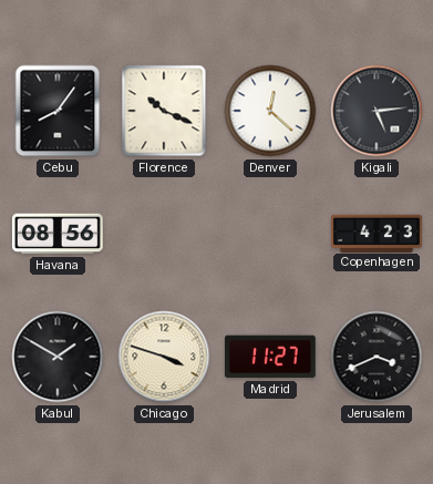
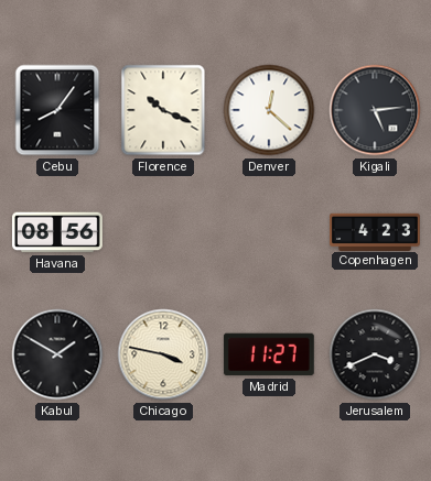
Chicago: 3:48 -> 3:47 (163, 354)
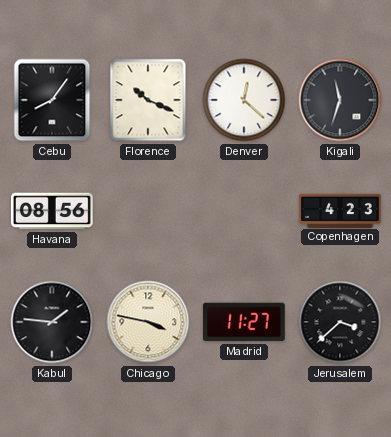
Kigali: 5:14 -> 11:33 (340, 100)
Kabul: 1:50 -> 1:46 (52, 322)
Jerusalem: 3:41 -> 3:38 (340, 322)
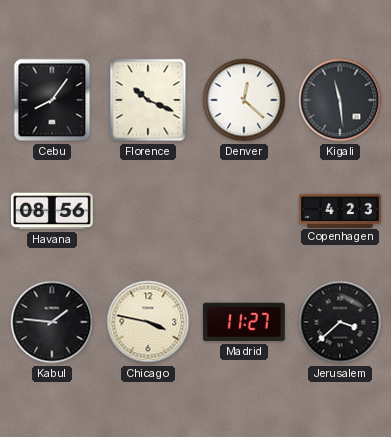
Kigali: 11:33 -> 11:29 (340, 100)
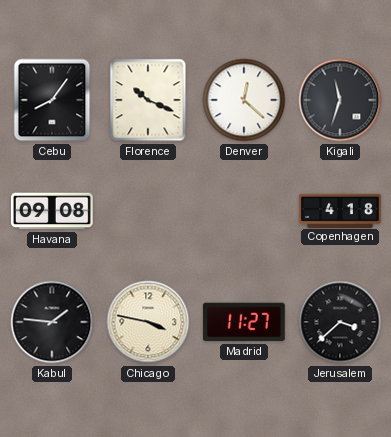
Kigali: 11:29 -> 11:33 (340, 100)
Havana: 08:56 -> 09:08 (52, 211)
Copenhagen: 4:23 -> 4:18 (340, 210)
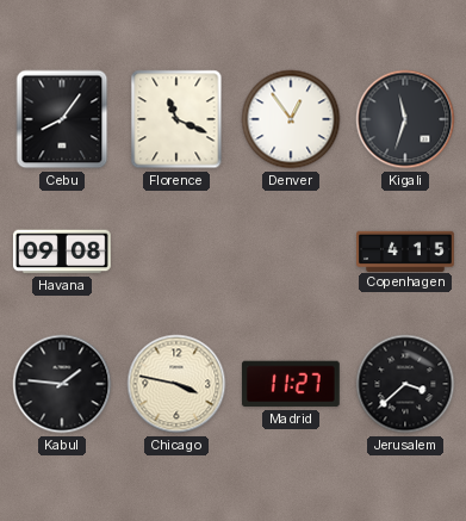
Florence: 10:19 -> 11:19 (176, 119)
Denver: 12:22 -> 12:54 (291, 119)
Copenhagen: 4:18 -> 4:15 (405, 250)
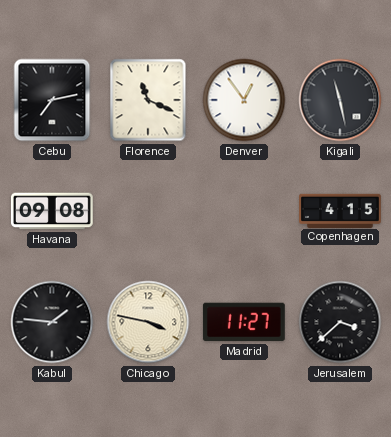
Cebu: 8:06 -> 7:13 (52, 100)
Kigali: 11:33 -> 11:28 (340, 100)
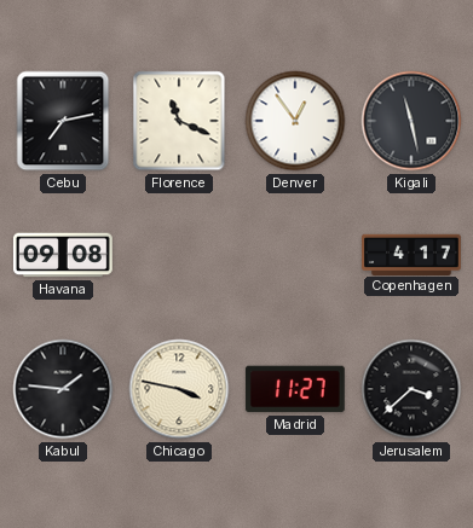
Copenhagen: 4:15 -> 4:17 (411, 254)
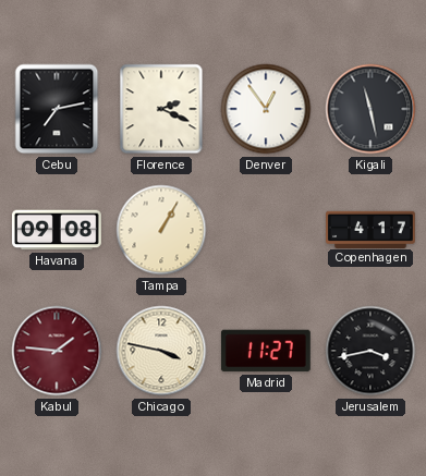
Florence: 11:19 -> 2:19 (161, 109)
Tampa: none -> 1:05 (161, 230)
Kabul dial: black -> burgundy (57, 351)
Jerusalem: 3:38 -> 3:43 (370, 351)
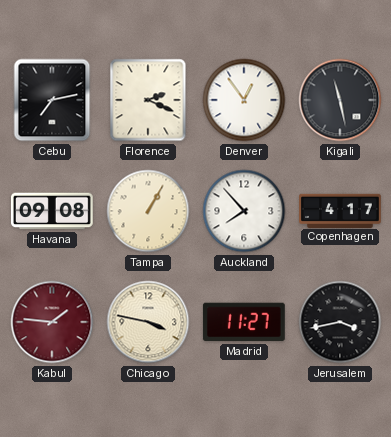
Auckland: none -> 7:53 (244, 211)
